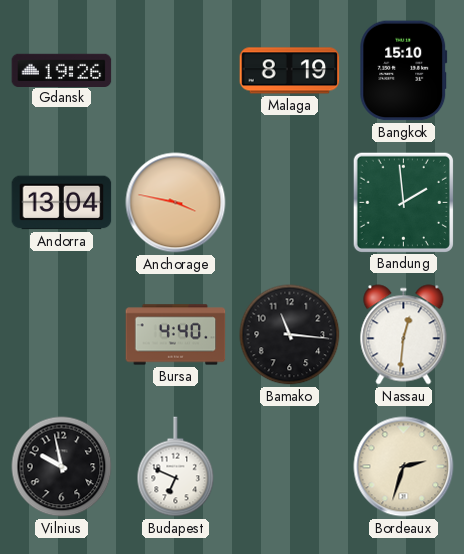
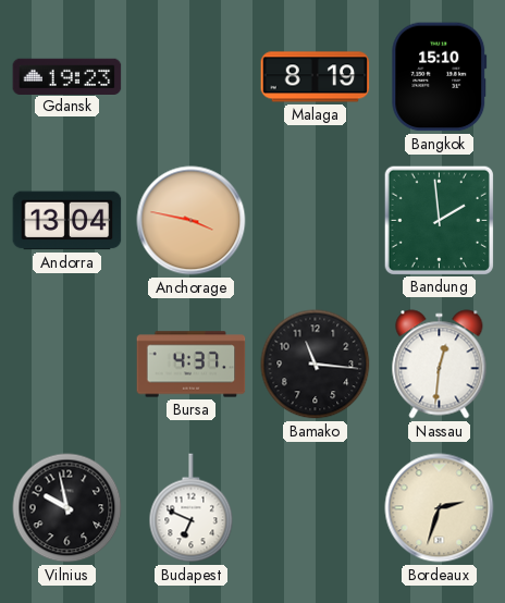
Gdansk: 19:26 -> 19:23 (67, 76)
Bursa: 4:40 -> 4:37 (192, 365)
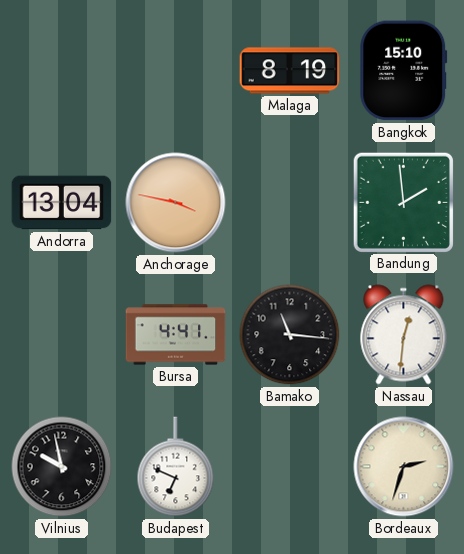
Gdansk: 19:23 -> none (67, 76)
Bursa: 4:37 -> 4:41 (176, 335)
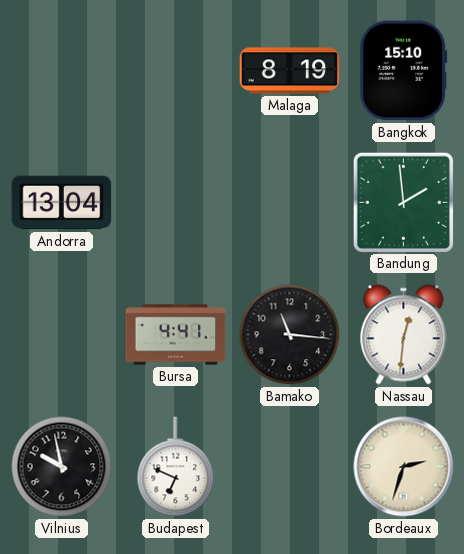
Anchorage: 3:47 -> none (176, 203)
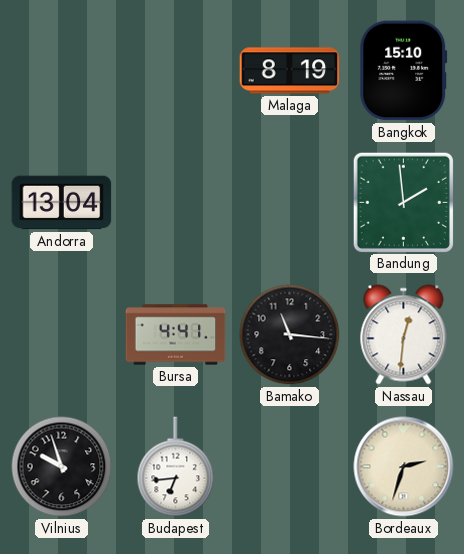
Vilnius: 9:58 -> 9:57 (62, 467)
Budapest: 6:49 -> 6:44 (176, 467)
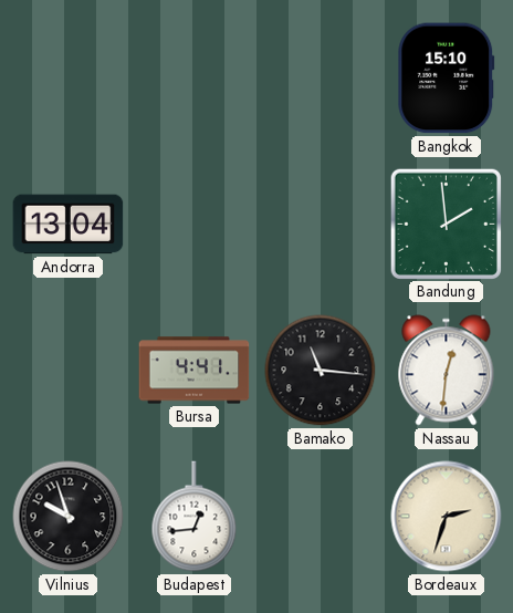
Malaga: 8:19 -> none (290, 71)
Budapest: 6:44 -> 12:44 (195, 517)
